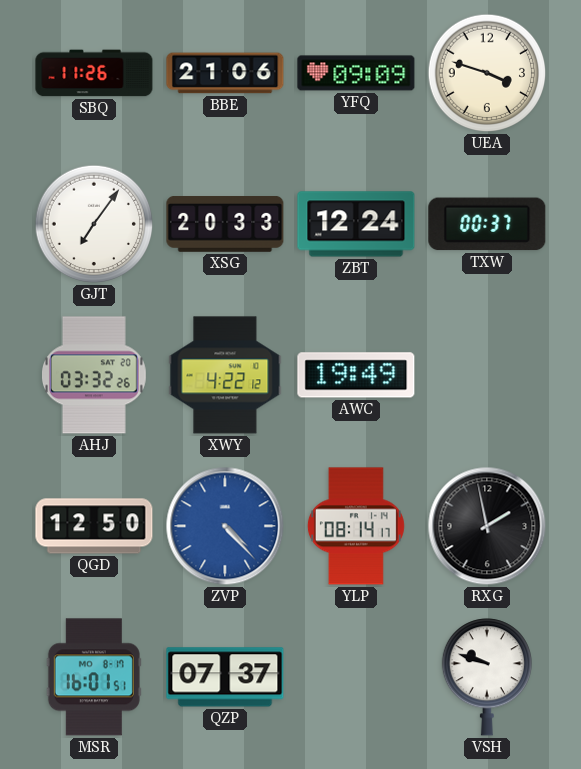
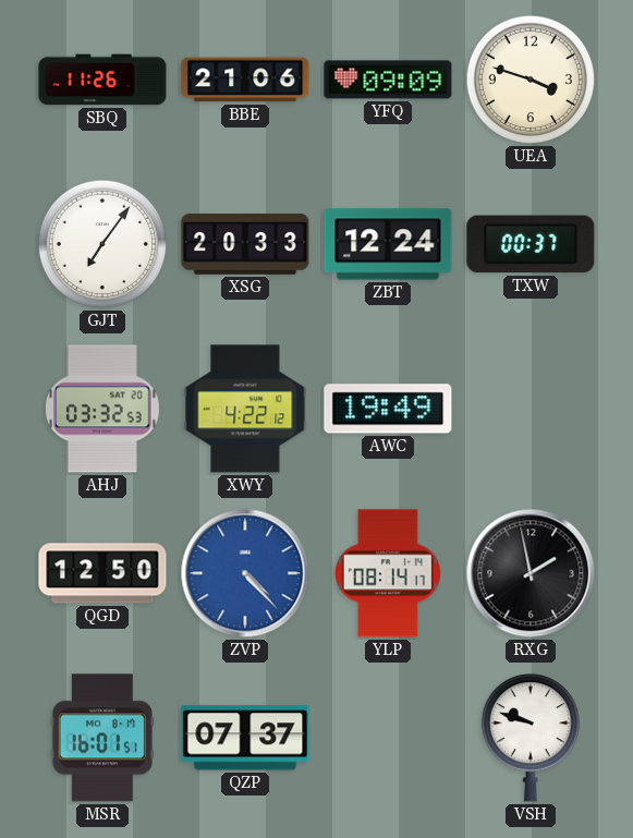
AHJ: 03:32:26 -> 03:32:53 (104, 409)
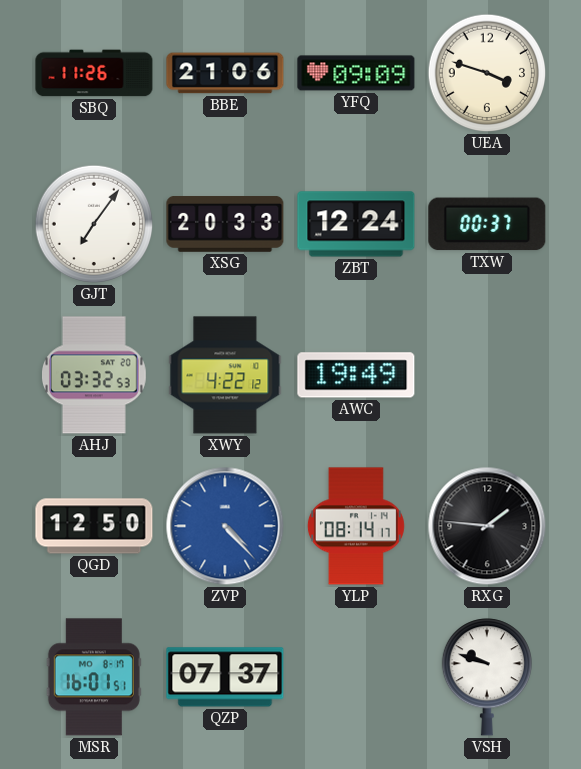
RXG: 1:58 -> 1:46 (487, 526)
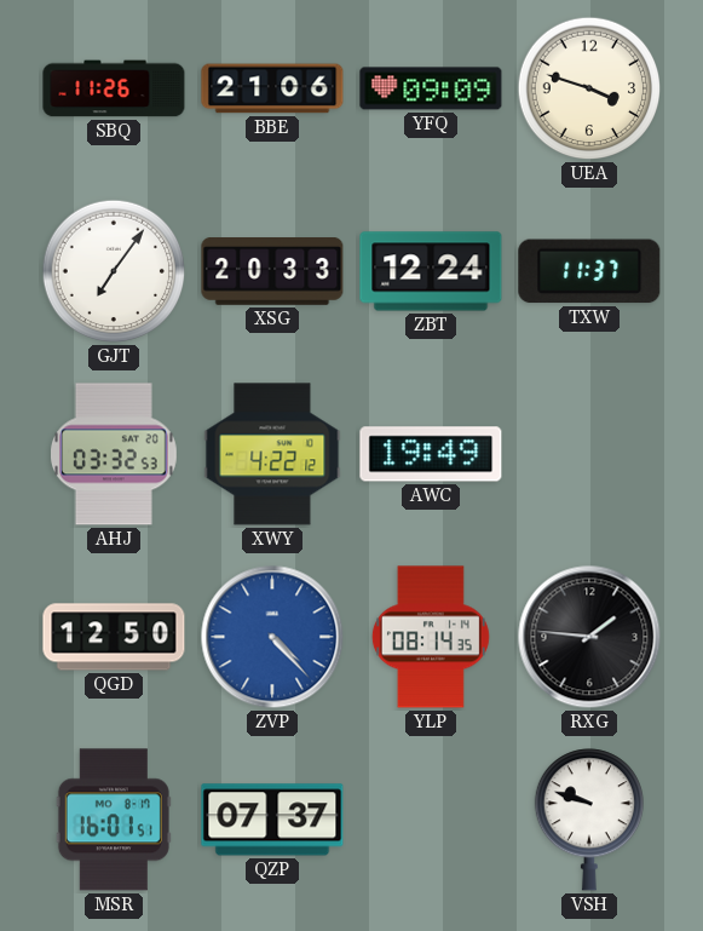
TXW: 00:37 -> 11:37 (589, 271)
YLP: 08:14:17 -> 08:14:35 (431, 637)
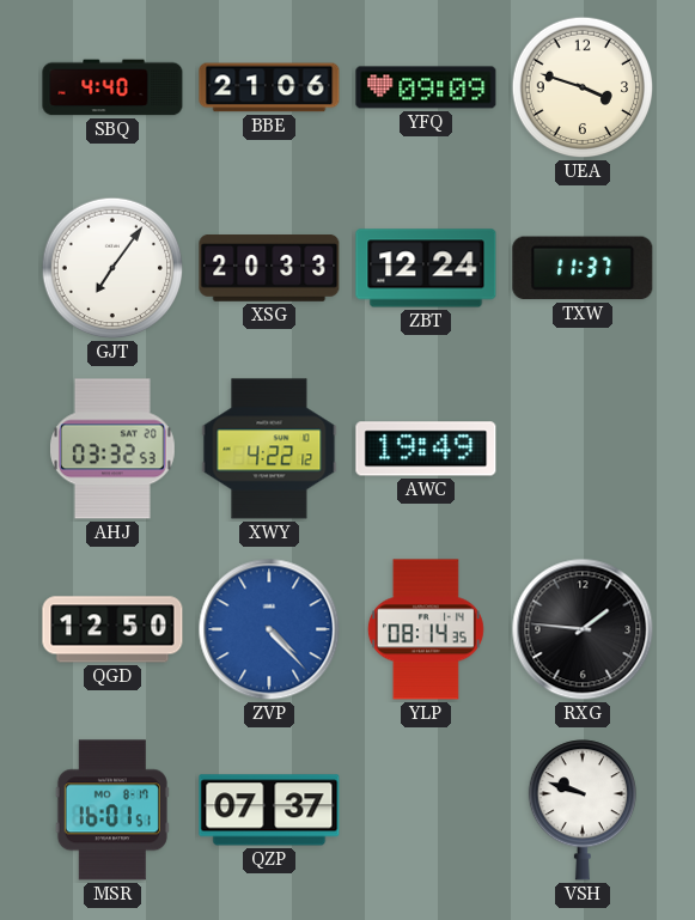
SBQ: 11:26 -> 4:40 (112, 87)
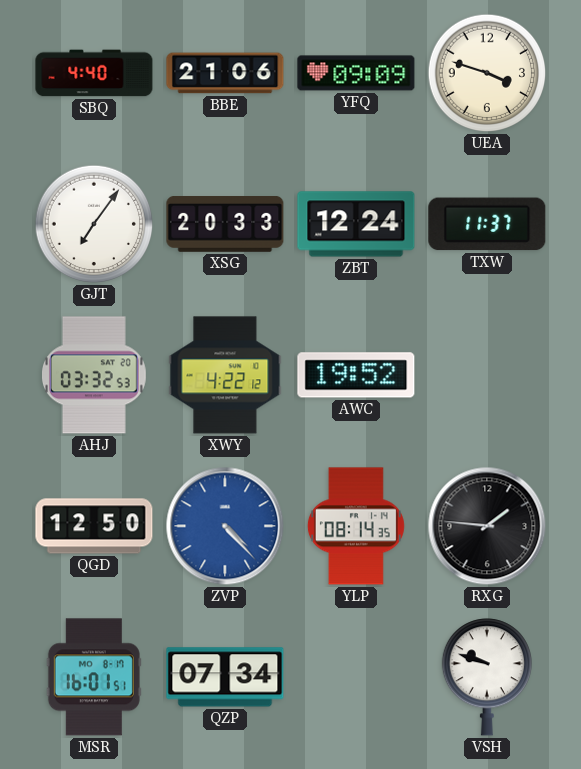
AWC: 19:49 -> 19:52 (356, 375)
QZP: 07:37 -> 07:34 (225, 677)
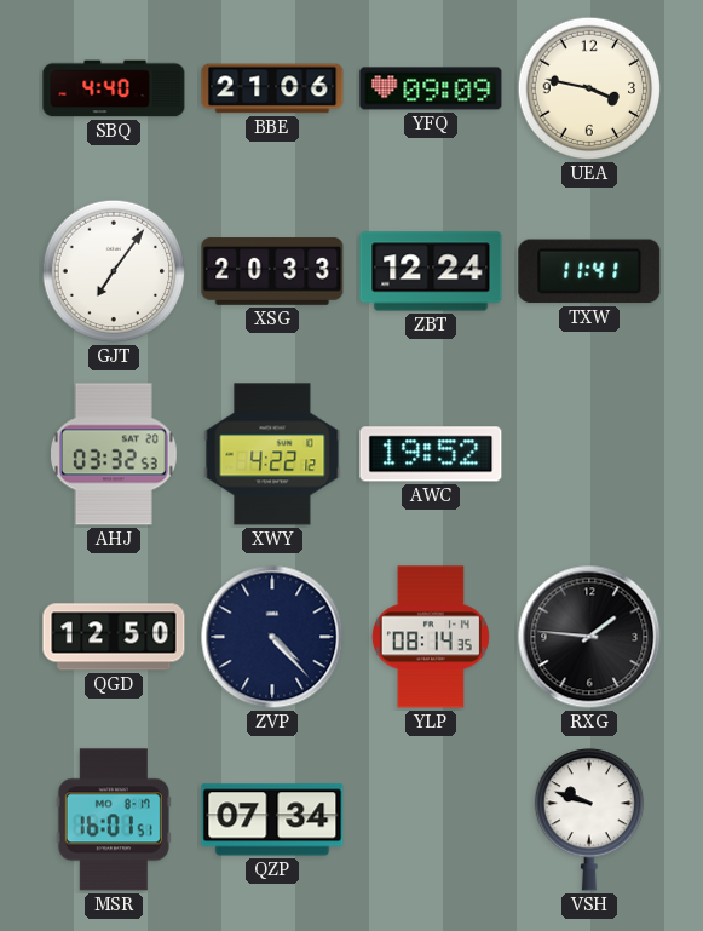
UEA: 3:48 -> 3:47 (589, 88)
TXW: 11:37 -> 11:41 (589, 271)
ZVP dial: blue -> navy (272, 637)
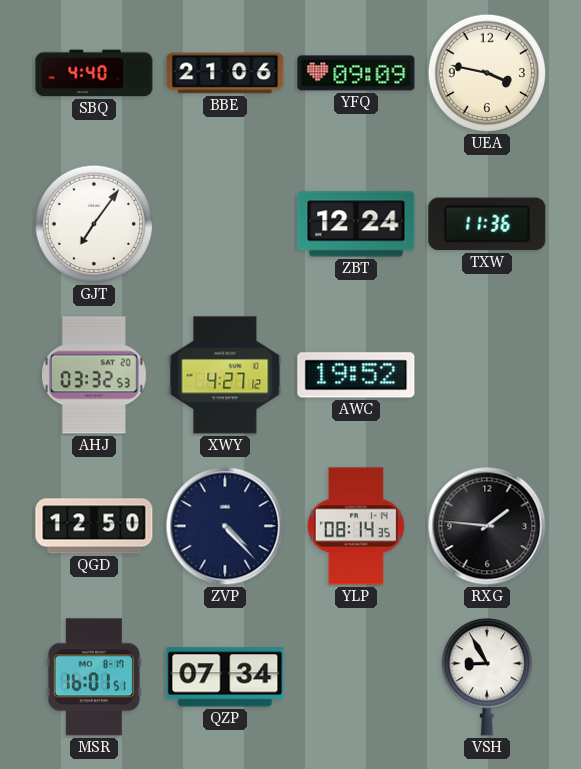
XSG: 20:33 -> none (272, 272)
TXW: 11:41 -> 11:36 (487, 224)
XWY: 4:22 -> 4:27 (225, 375)
VSH: 9:48 -> 8:55 (486, 677)
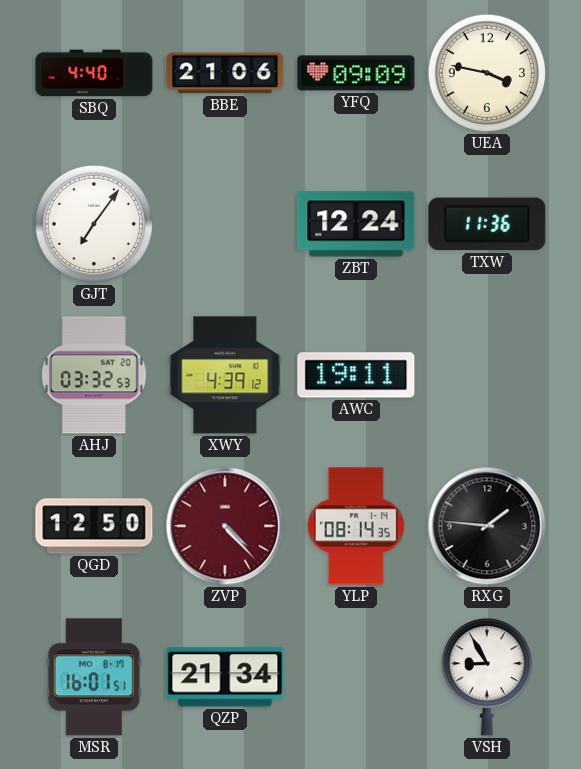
XWY: 4:27 -> 4:39 (225, 375)
AWC: 19:52 -> 19:11 (356, 375)
ZVP dial: navy -> burgundy (225, 526)
QZP: 07:34 -> 21:34 (225, 677)
